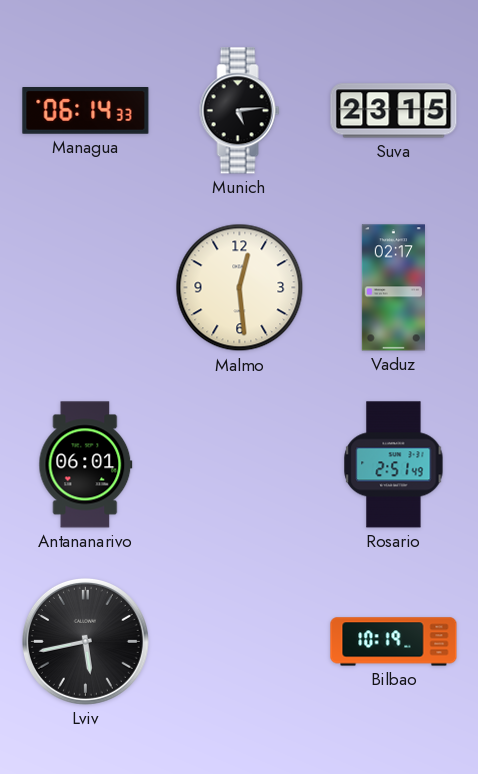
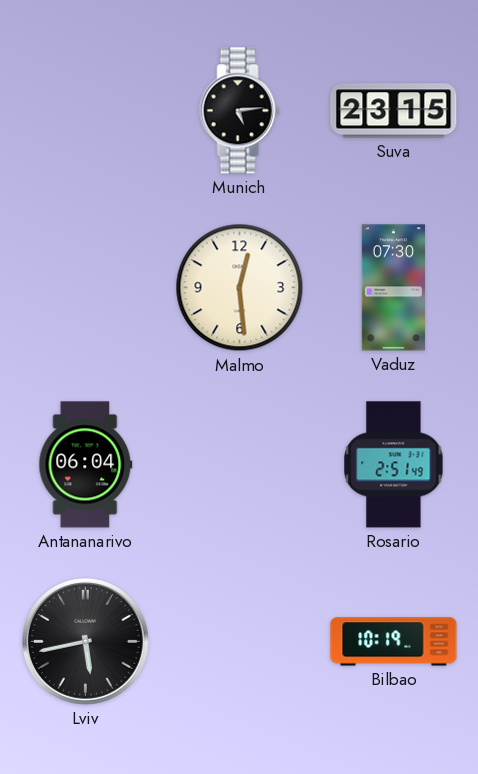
Managua: 06:14 -> none (86, 111)
Vaduz: 02:17 -> 07:30 (393, 288)
Antananarivo: 06:01 -> 06:04 (86, 465)
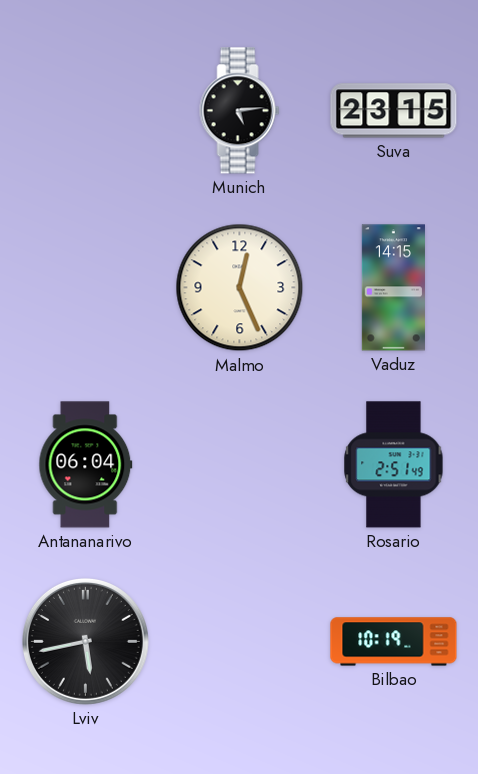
Malmo: 12:29 -> 12:26 (240, 288)
Vaduz: 07:30 -> 14:15 (393, 288)
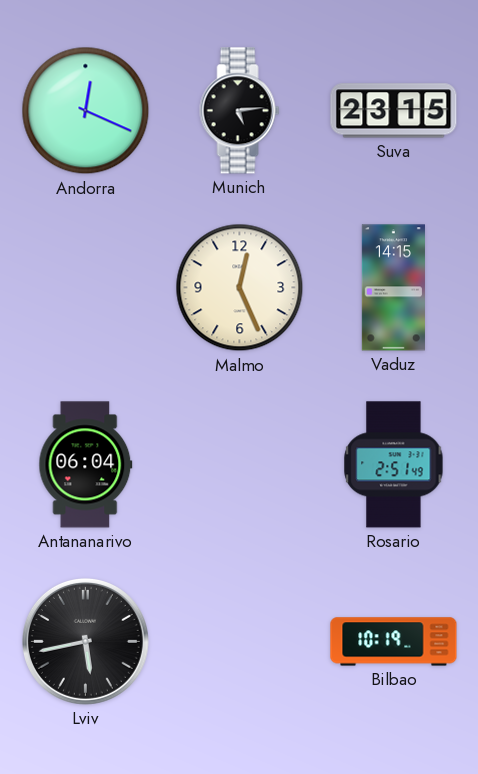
Andorra: none -> 12:19 (86, 111)
